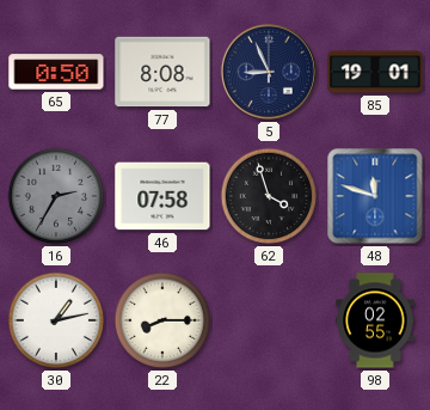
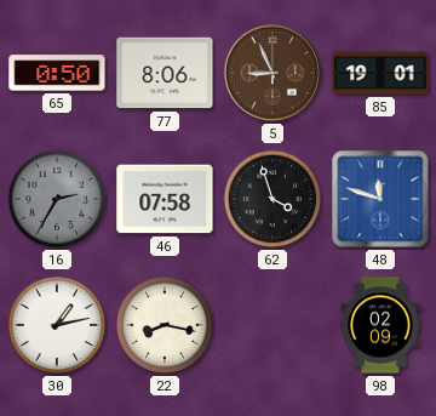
77: 8:08 -> 8:06 (165, 73)
5 dial: navy -> brown (272, 73)
22: 8:15 -> 8:17 (165, 325)
98: 02:55 -> 02:09 (380, 325)
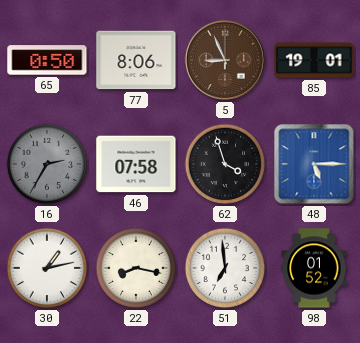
48: 11:48 -> 5:15 (314, 164)
51: none -> 6:59 (225, 268)
98: 02:09 -> 01:52 (314, 268)
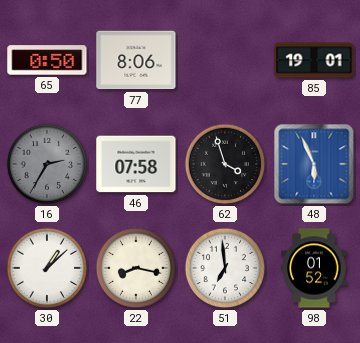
5: 8:56 -> none (225, 60)
48: 5:15 -> 5:56 (314, 164)
30: 1:13 -> 1:08 (47, 268)
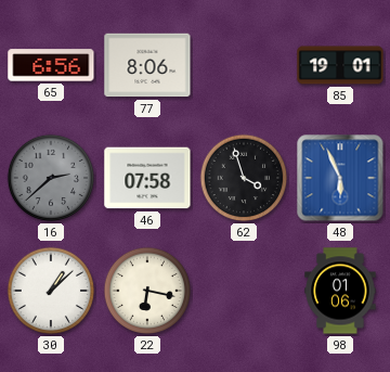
65: 0:50 -> 6:56 (51, 65)
16: 2:35 -> 2:38 (51, 178)
22: 8:17 -> 6:17 (147, 291)
51: 6:59 -> none (225, 268)
98: 01:52 -> 01:06 (340, 291)
